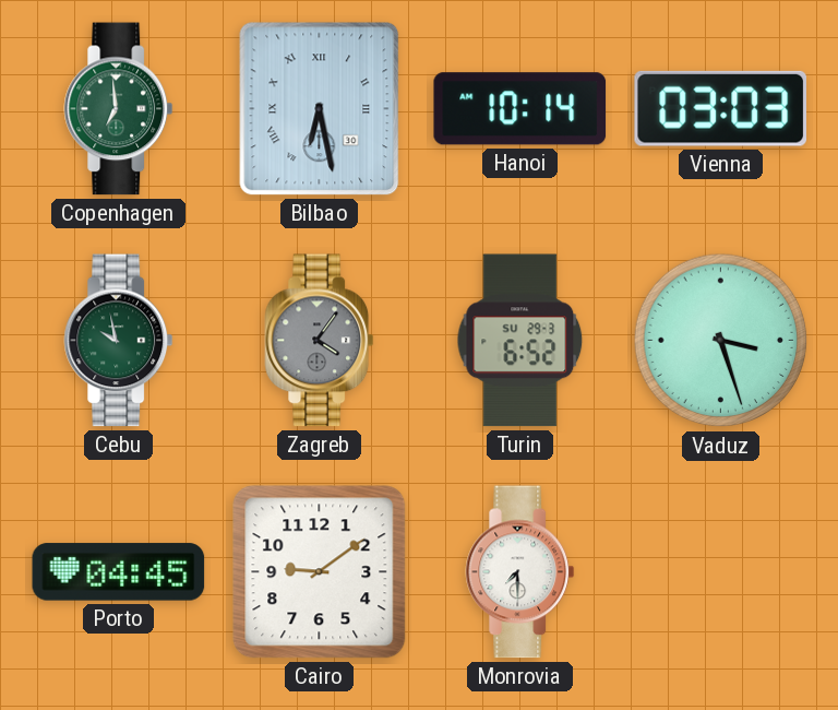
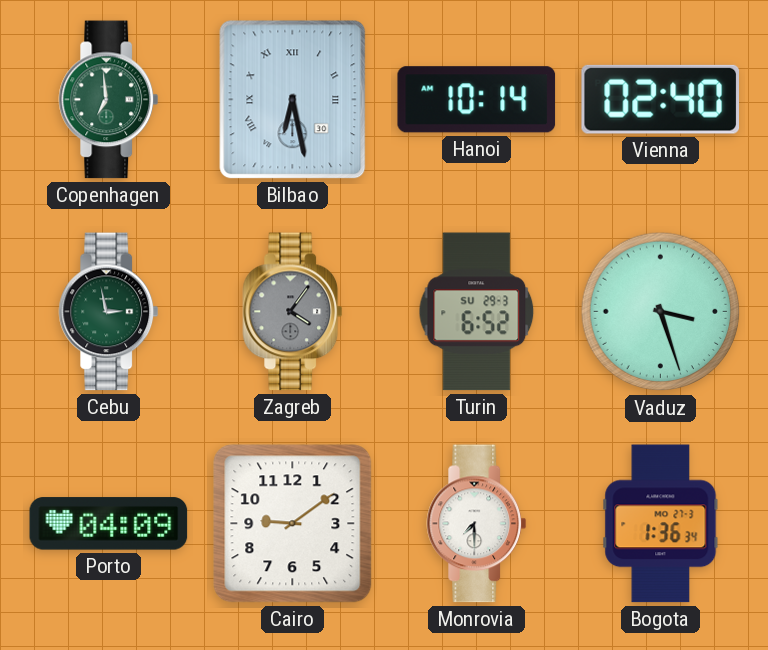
Vienna: 03:03 -> 02:40 (660, 99)
Cebu: 9:58 -> 2:58 (109, 312)
Porto: 04:45 -> 04:09 (109, 524)
Bogota: none -> 1:36 (661, 524)
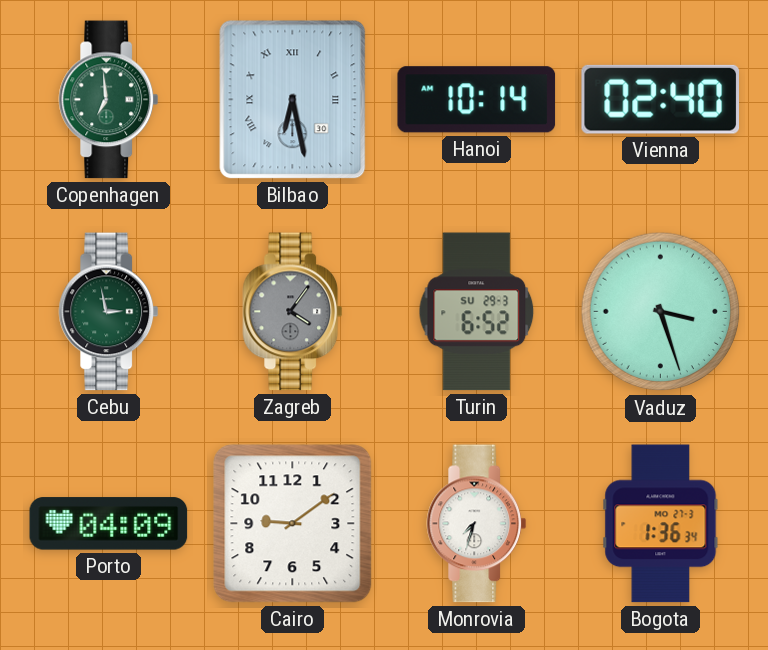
Monrovia: 7:30 -> 7:33 (477, 524)
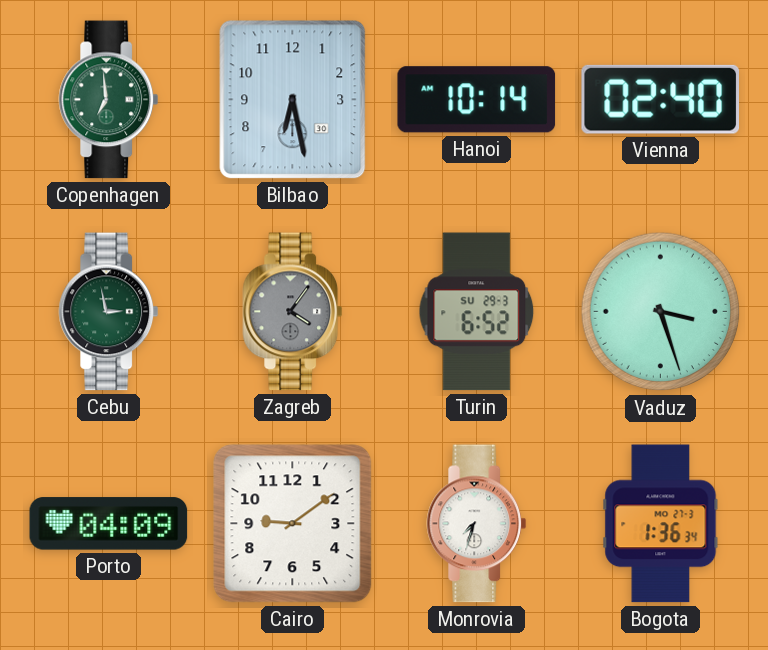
Bilbao numerals: Roman -> Arabic (293, 100)
